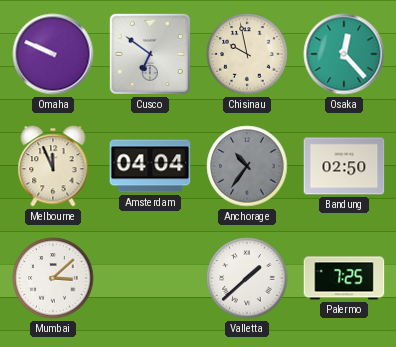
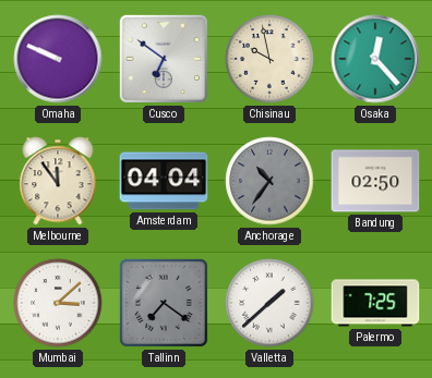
Melbourne: 11:56 -> 11:54 (58, 181)
Tallinn: none -> 7:21 (164, 303)
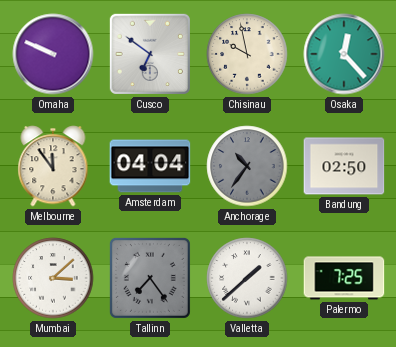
Tallinn: 7:21 -> 7:24 (150, 278)
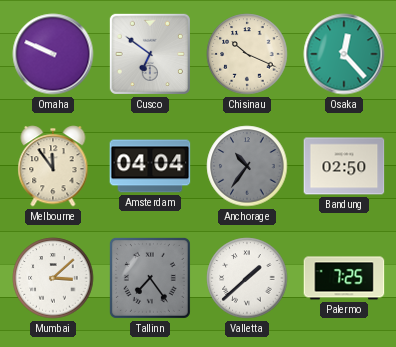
Chisinau: 9:58 -> 10:19 (247, 54)
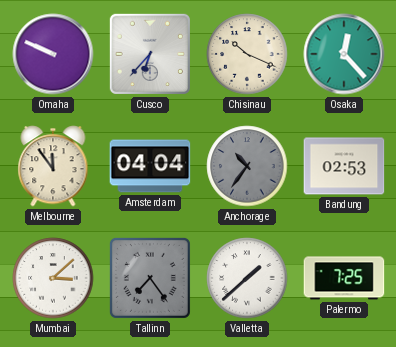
Cusco: 6:51 -> 6:37 (150, 54)
Bandung: 02:50 -> 02:53 (344, 166)
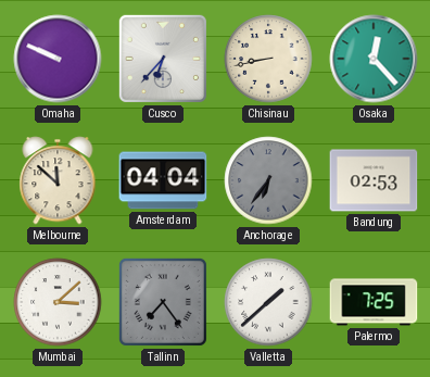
Chisinau: 10:19 -> 8:43 (268, 59)
Melbourne: 11:54 -> 11:52 (58, 180)
Anchorage: 10:36 -> 6:36 (268, 180)
